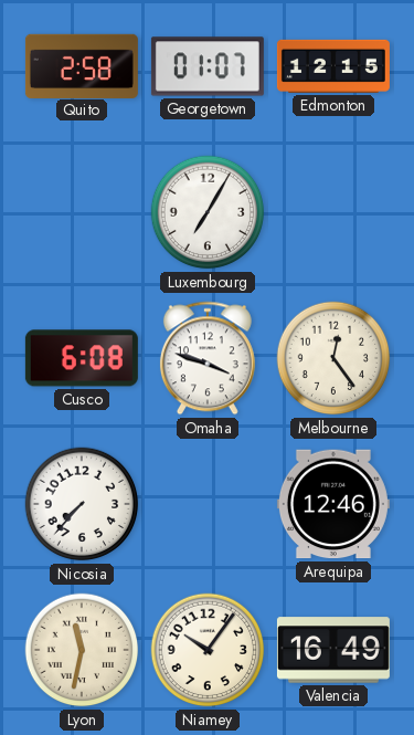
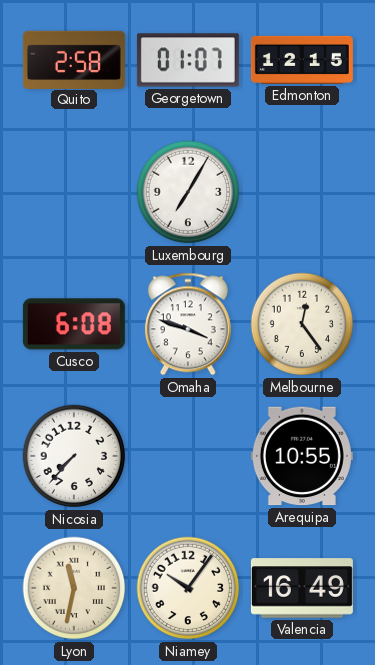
Arequipa: 12:46 -> 10:55 (302, 456)
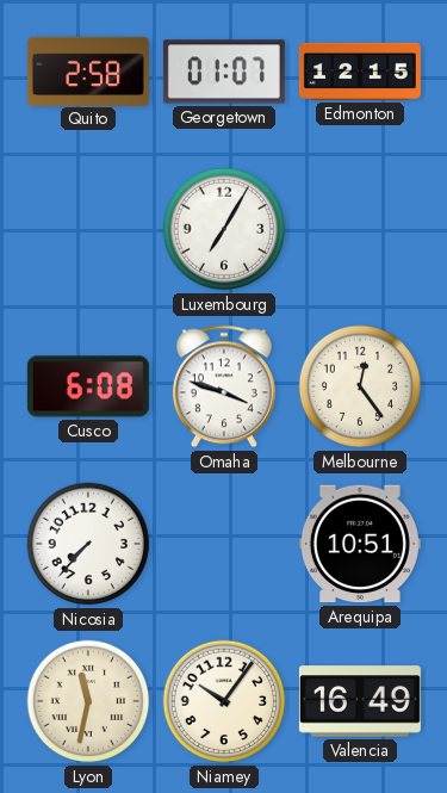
Arequipa: 10:55 -> 10:51 (360, 544)
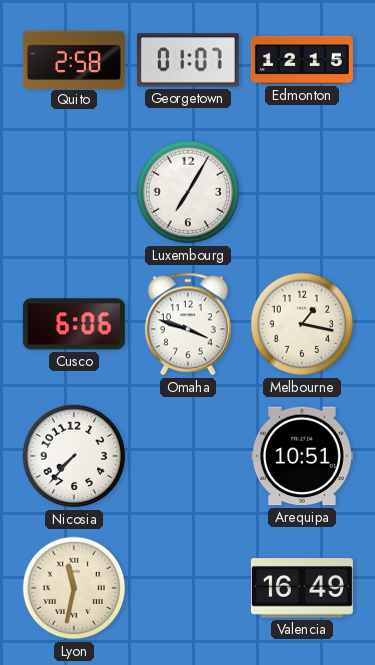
Cusco: 6:08 -> 6:06 (74, 324)
Melbourne: 12:24 -> 1:17 (302, 324)
Niamey: 10:06 -> none (224, 701)
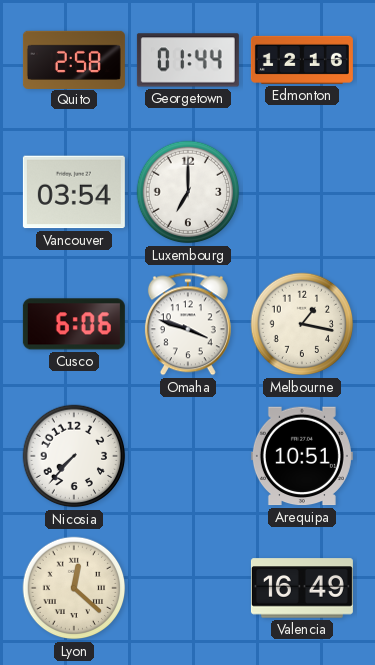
Georgetown: 01:07 -> 01:44 (188, 60)
Edmonton: 12:15 -> 12:16 (302, 60)
Vancouver: none -> 03:54 (74, 192)
Luxembourg: 7:05 -> 7:00 (188, 192)
Lyon: 11:32 -> 12:22 (74, 588)
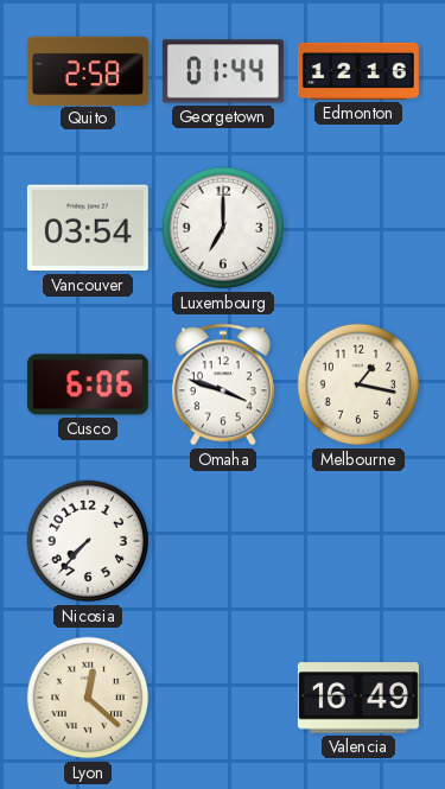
Arequipa: 10:51 -> none (302, 456)
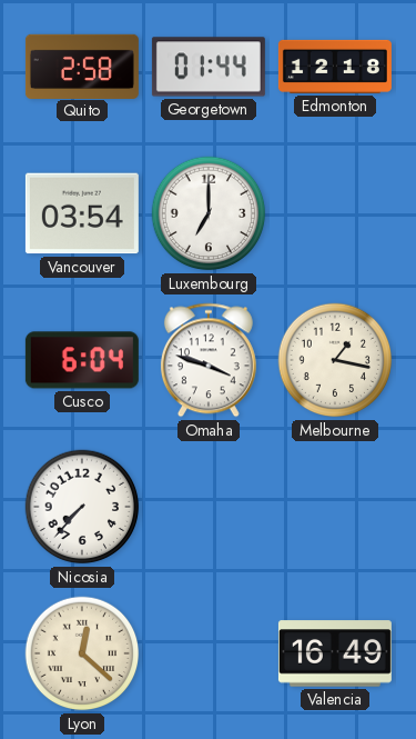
Edmonton: 12:16 -> 12:18 (335, 67)
Cusco: 6:06 -> 6:04 (82, 360)
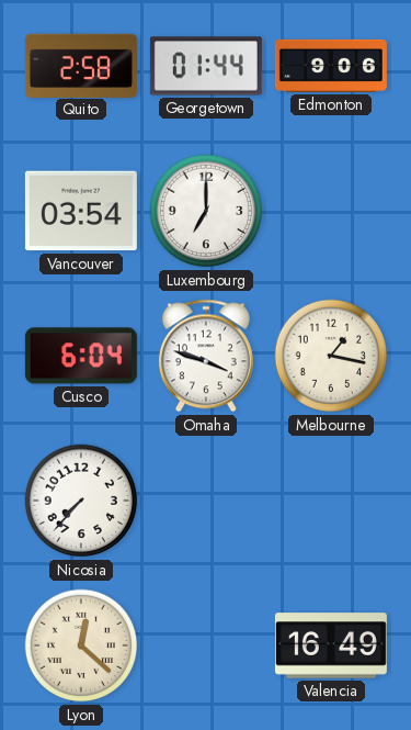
Edmonton: 12:18 -> 9:06 (331, 66)
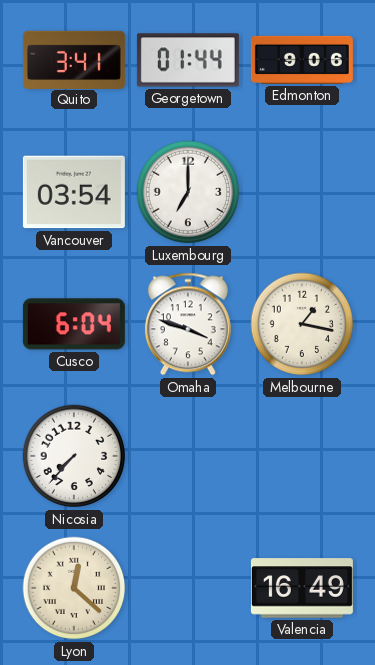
Quito: 2:58 -> 3:41 (74, 59)
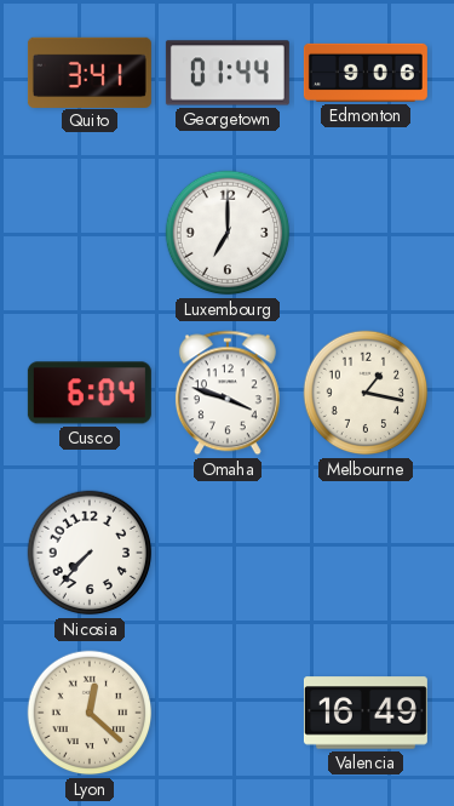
Vancouver: 03:54 -> none (74, 192)
